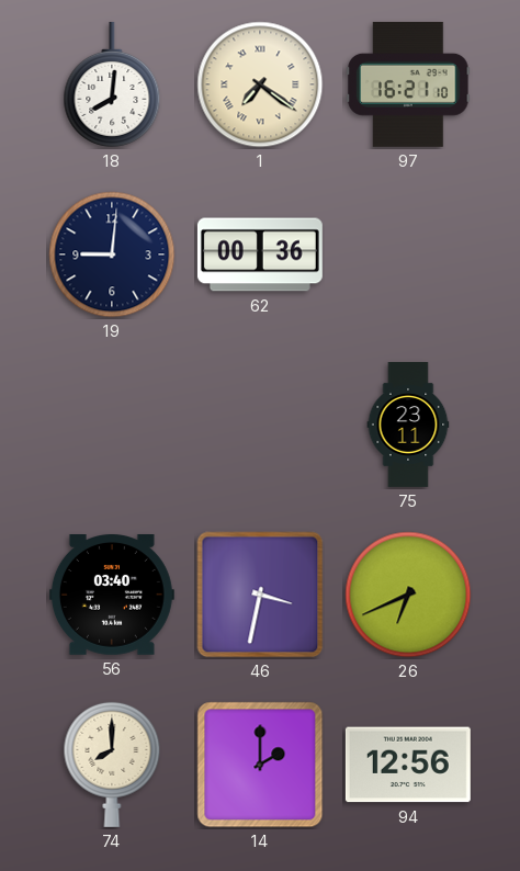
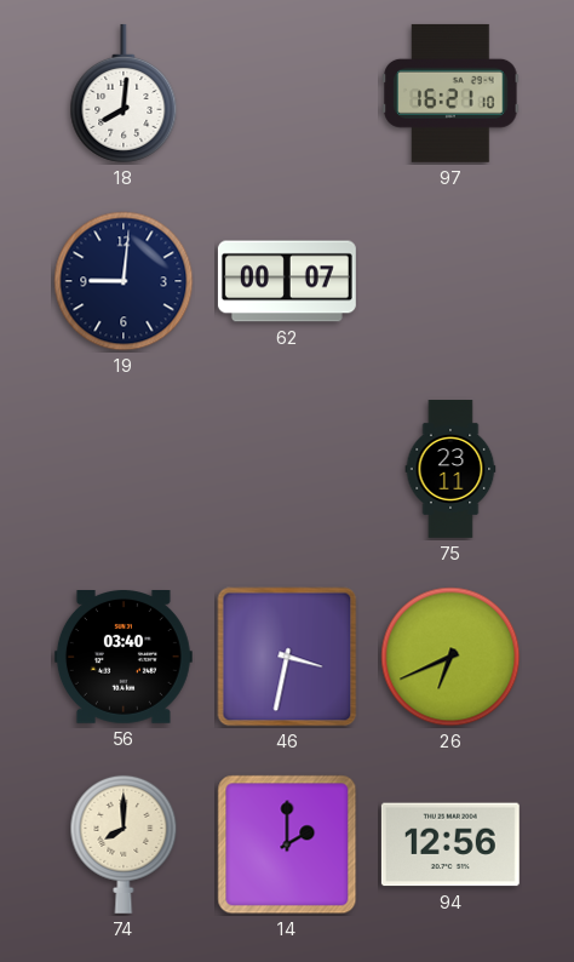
1: 7:21 -> none (260, 84)
62: 00:36 -> 00:07 (287, 281)
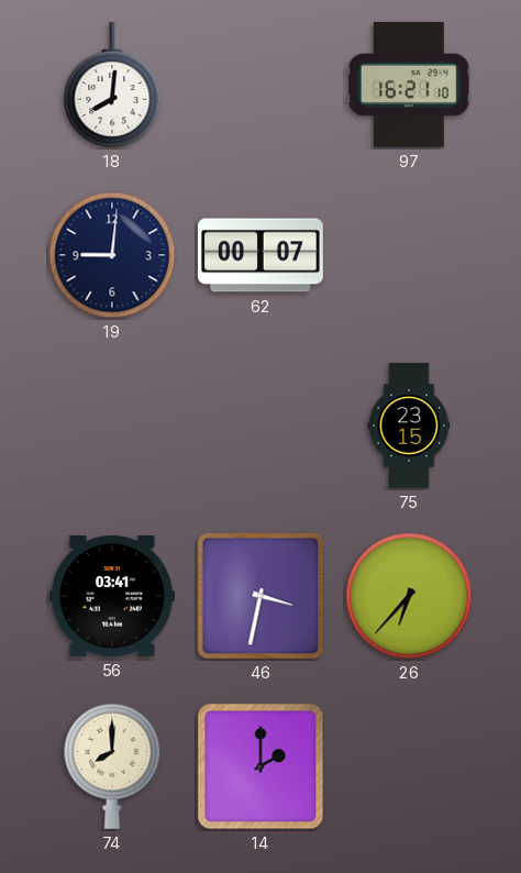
75: 23:11 -> 23:15 (409, 427)
56: 03:40 -> 03:41 (112, 597)
26: 6:41 -> 6:37 (409, 596)
94: 12:56 -> none (450, 844)
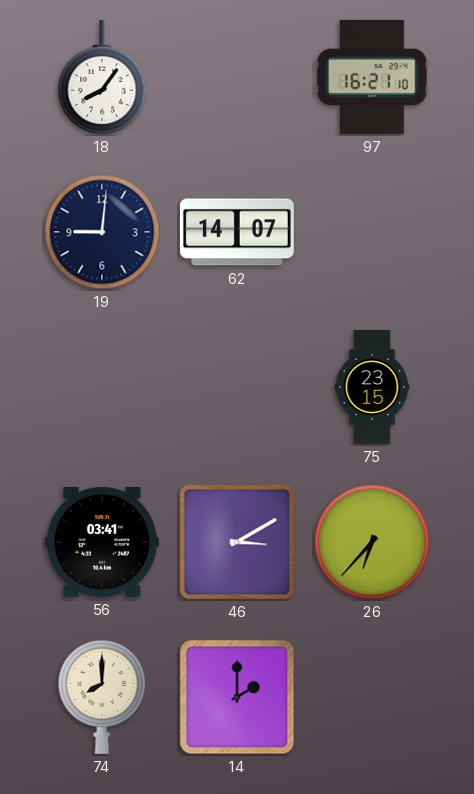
18: 8:01 -> 8:06 (102, 77)
62: 00:07 -> 14:07 (237, 232)
46: 3:32 -> 3:10 (237, 542)
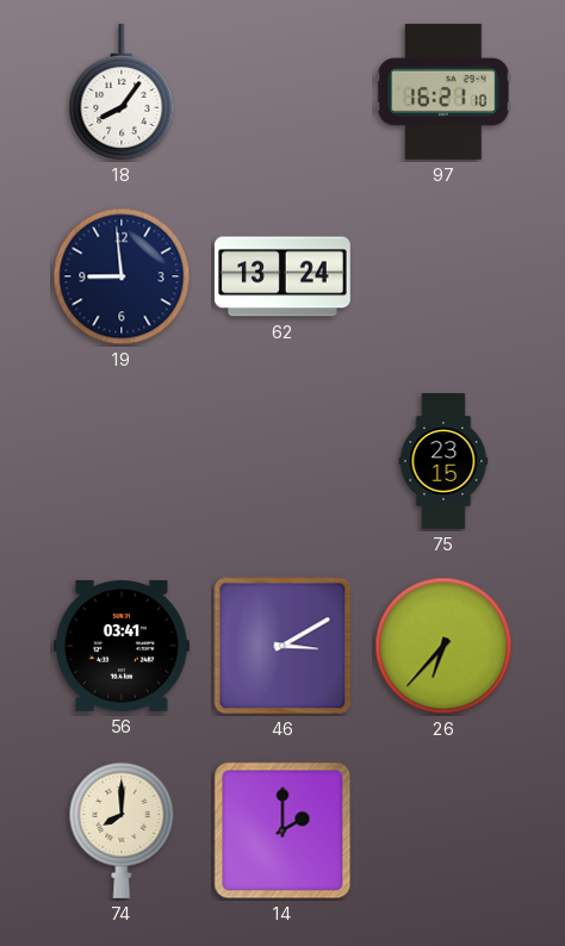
19: 9:01 -> 8:59 (122, 276)
62: 14:07 -> 13:24 (282, 276)
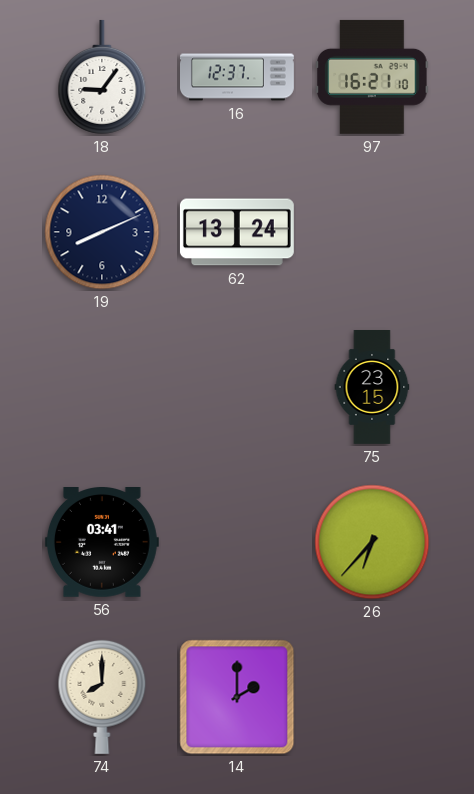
18: 8:06 -> 9:06 (102, 77)
16: none -> 12:37 (238, 77)
19: 8:59 -> 8:11 (102, 232)
46: 3:10 -> none (282, 646)
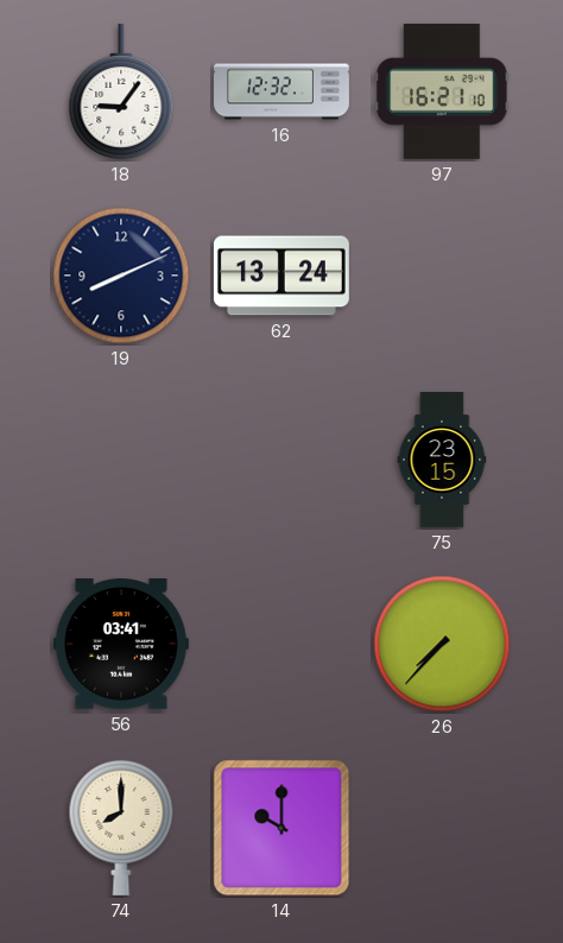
16: 12:37 -> 12:32 (283, 91)
26: 6:37 -> 7:37 (442, 644)
14: 2:00 -> 10:00 (281, 828)
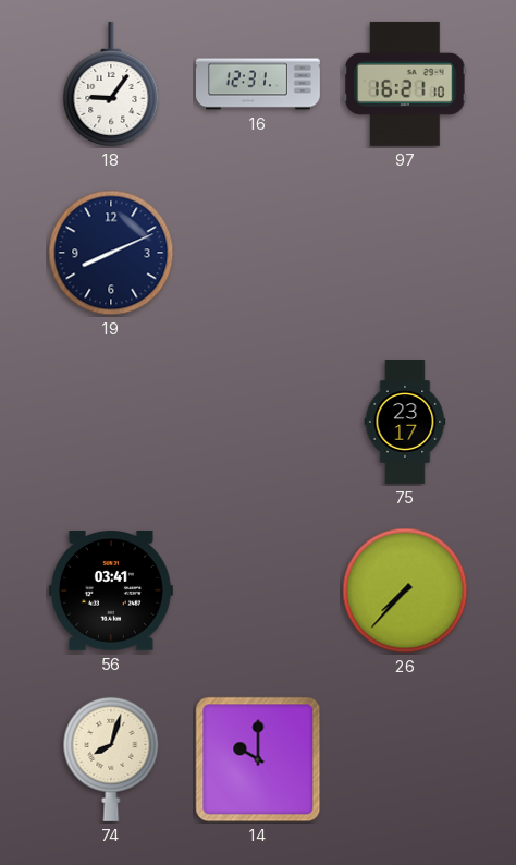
16: 12:32 -> 12:31 (259, 84)
62: 13:24 -> none (281, 276)
75: 23:15 -> 23:17 (405, 423)
74: 8:00 -> 8:03 (111, 759)
